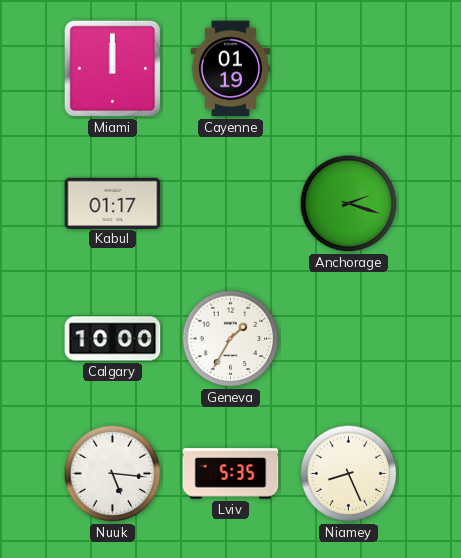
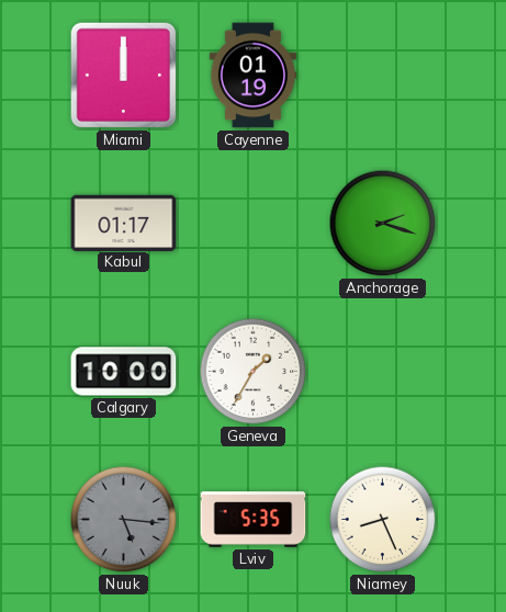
Nuuk dial: white -> grey (124, 520)
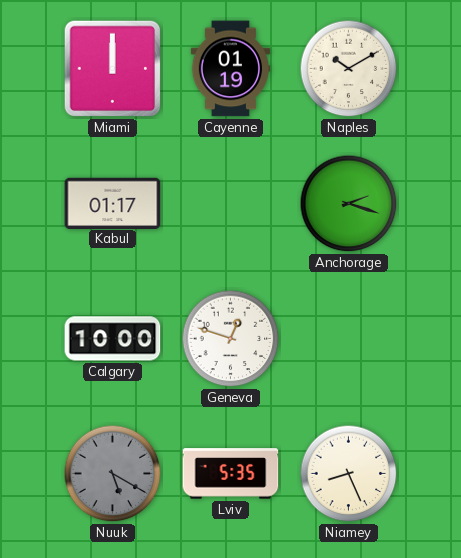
Naples: none -> 10:10 (349, 69)
Geneva: 1:35 -> 12:48 (231, 339)
Nuuk: 5:16 -> 5:20 (113, 474)
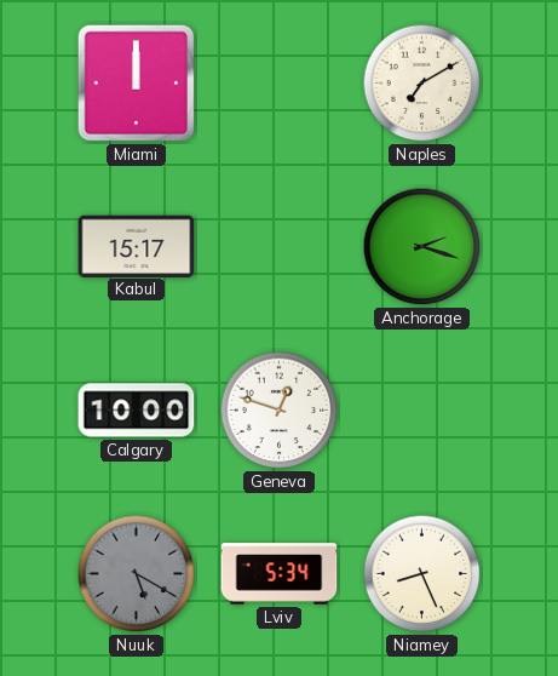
Cayenne: 01:19 -> none (230, 69)
Naples: 10:10 -> 7:10 (422, 84)
Kabul: 01:17 -> 15:17 (137, 246)
Lviv: 5:35 -> 5:34 (280, 574)
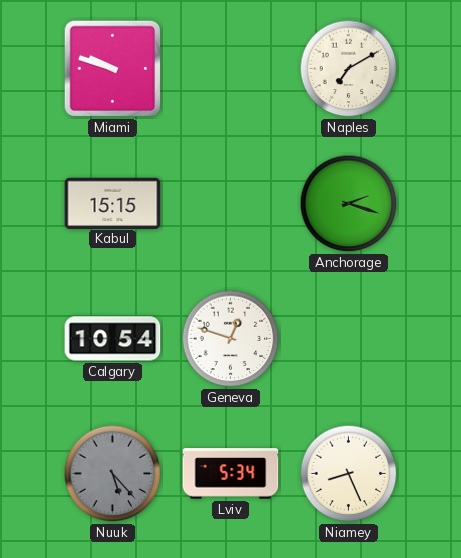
Miami: 12:00 -> 9:48 (113, 69)
Kabul: 15:17 -> 15:15 (113, 203)
Calgary: 10:00 -> 10:54 (113, 339)
Nuuk: 5:20 -> 5:23 (113, 474)
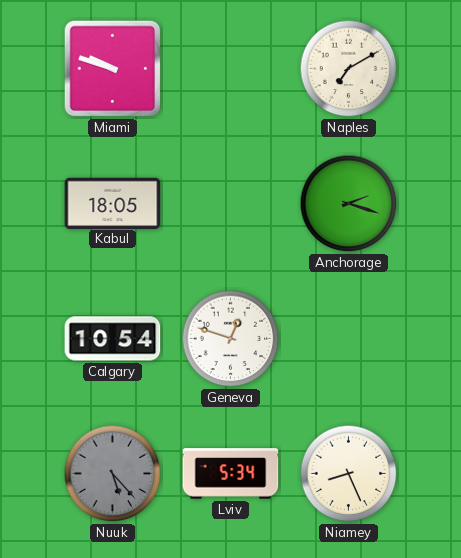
Kabul: 15:15 -> 18:05 (113, 203)
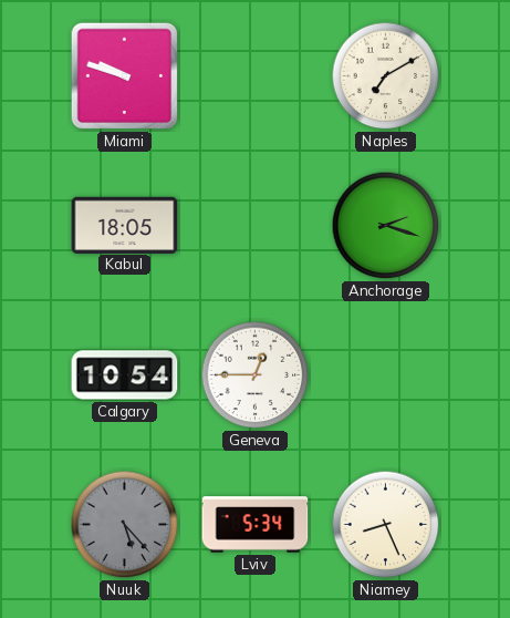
Geneva: 12:48 -> 12:45 (256, 375)
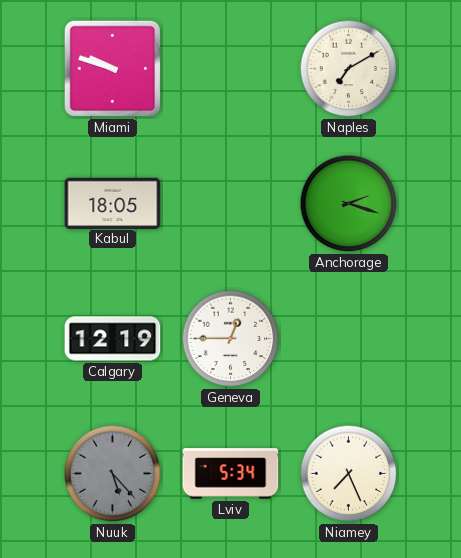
Calgary: 10:54 -> 12:19 (113, 339)
Niamey: 8:26 -> 7:26 (349, 474)
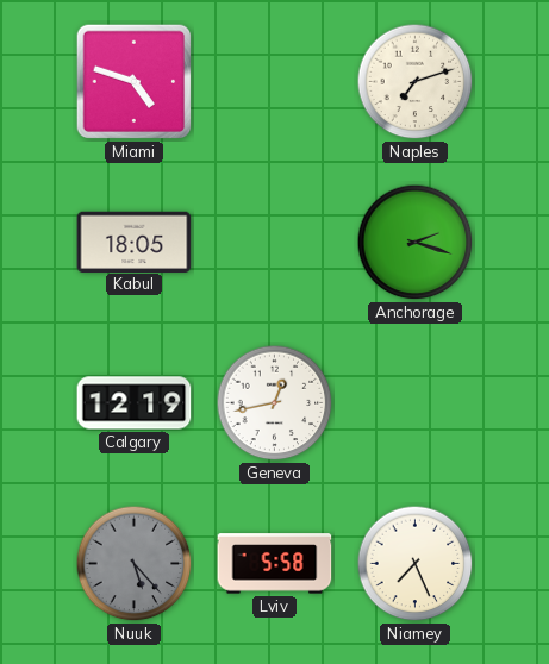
Miami: 9:48 -> 4:48 (135, 82)
Naples: 7:10 -> 7:12 (416, 82)
Geneva: 12:45 -> 12:43 (275, 403)
Lviv: 5:34 -> 5:58 (275, 564)
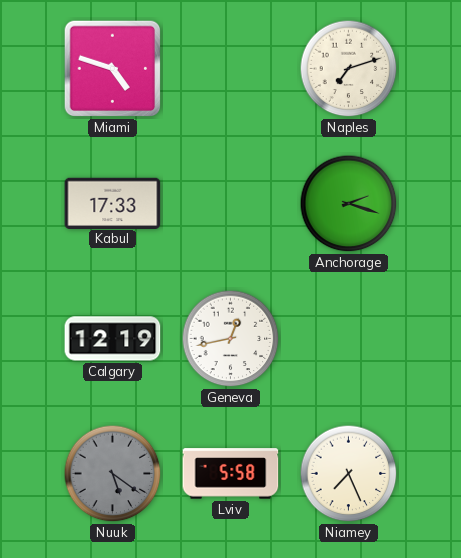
Kabul: 18:05 -> 17:33 (113, 203)
Nuuk: 5:23 -> 5:21 (113, 474)
